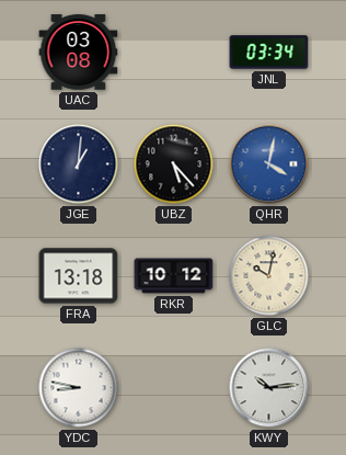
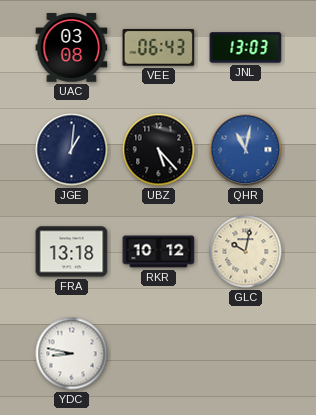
VEE: none -> 06:43 (159, 47)
JNL: 03:34 -> 13:03 (246, 48)
QHR: 4:02 -> 11:02 (246, 150)
KWY: 10:14 -> none (269, 388)
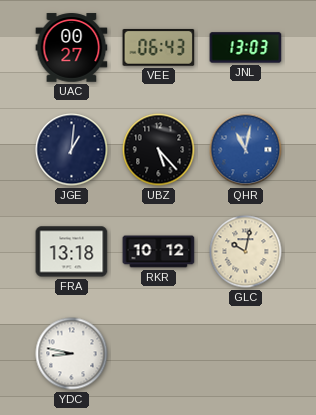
UAC: 03:08 -> 00:27 (72, 48)
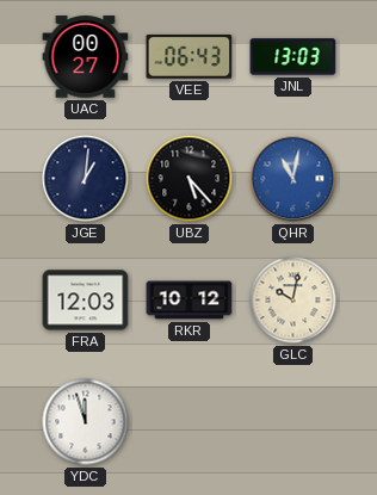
FRA: 13:18 -> 12:03 (86, 301)
YDC: 8:47 -> 11:57 (86, 422)
